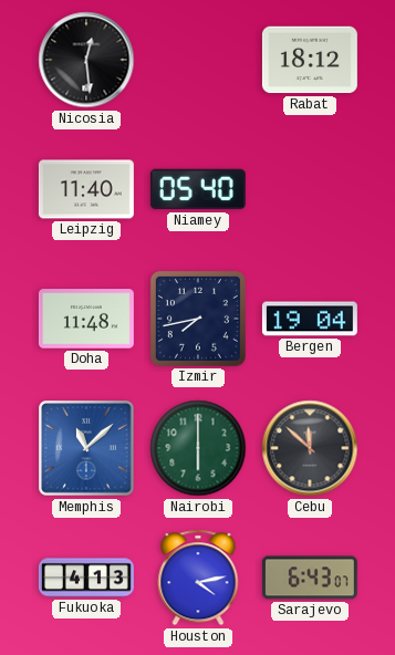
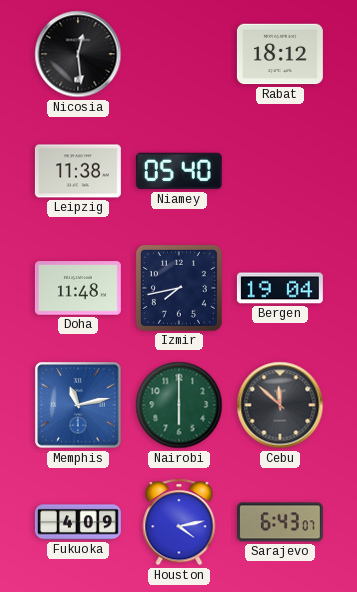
Leipzig: 11:40 -> 11:38 (78, 171)
Memphis: 11:08 -> 11:13 (78, 405)
Fukuoka: 4:13 -> 4:09 (78, 522)
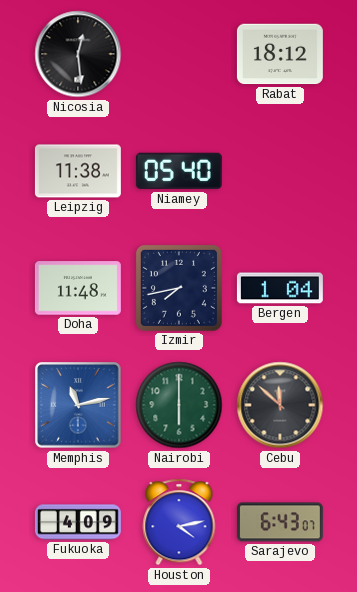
Bergen: 19:04 -> 1:04 (280, 288)
